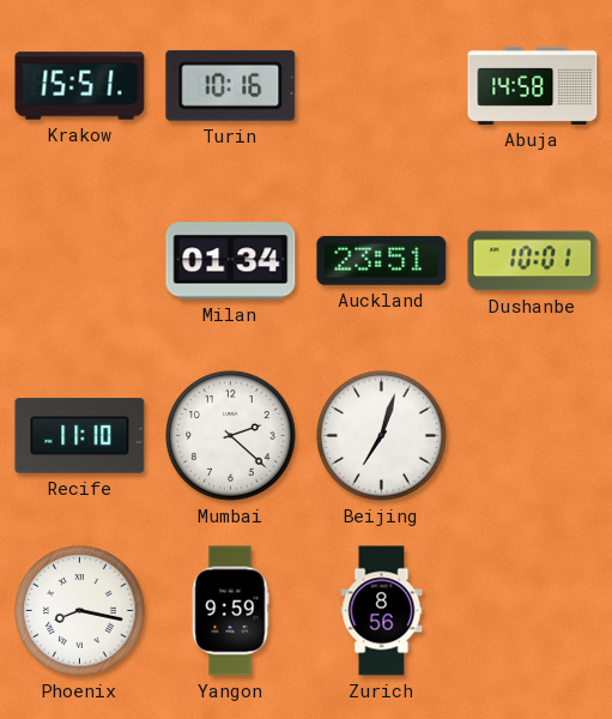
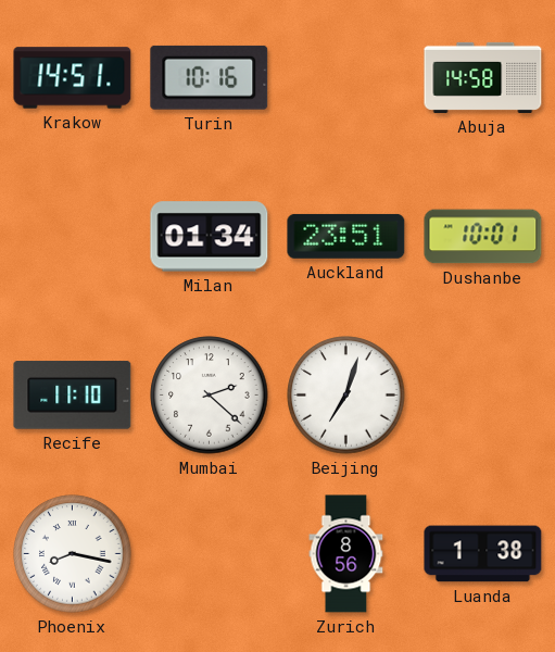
Krakow: 15:51 -> 14:51 (73, 78)
Yangon: 9:59 -> none (230, 611)
Luanda: none -> 1:38 (483, 554)
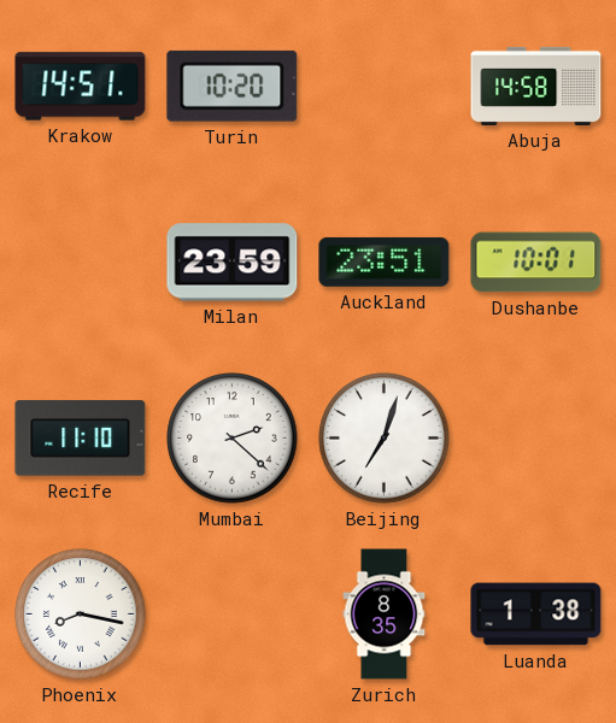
Turin: 10:16 -> 10:20 (233, 86)
Milan: 01:34 -> 23:59 (233, 263)
Zurich: 8:56 -> 8:35 (385, 615)
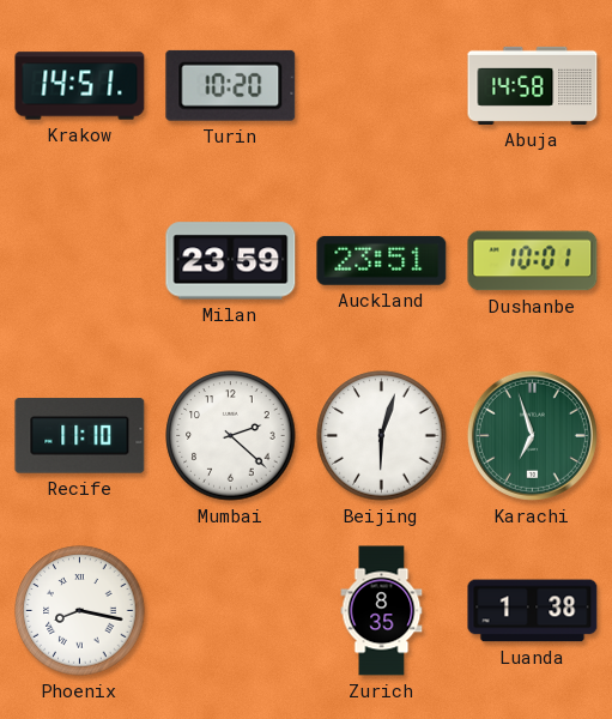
Beijing: 7:03 -> 6:03 (382, 436)
Karachi: none -> 6:57 (532, 435)
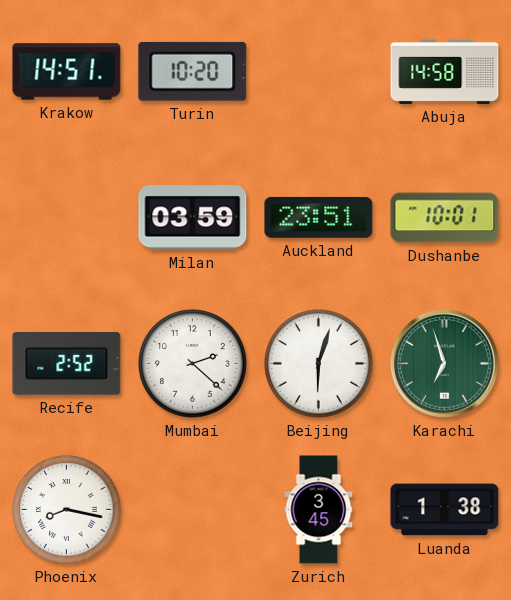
Milan: 23:59 -> 03:59 (193, 218)
Recife: 11:10 -> 2:52 (67, 364)
Zurich: 8:35 -> 3:45 (319, 510)
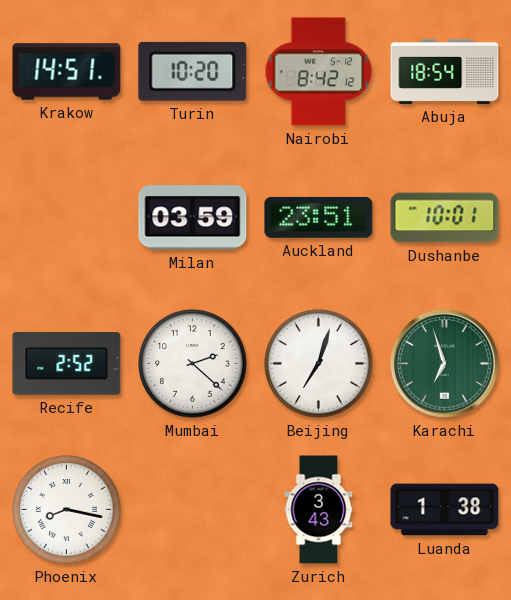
Nairobi: none -> 8:42 (319, 72)
Abuja: 14:58 -> 18:54 (445, 71)
Beijing: 6:03 -> 7:03 (319, 364)
Zurich: 3:45 -> 3:43 (319, 510)
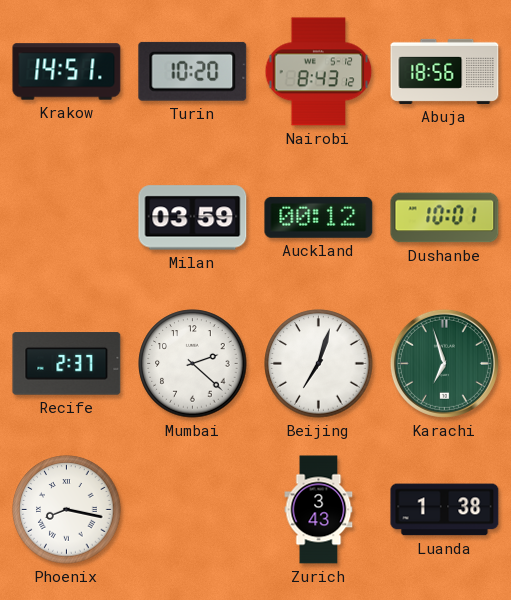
Nairobi: 8:42 -> 8:43 (319, 72)
Abuja: 18:54 -> 18:56 (445, 71)
Auckland: 23:51 -> 00:12 (319, 217)
Recife: 2:52 -> 2:37 (67, 364)
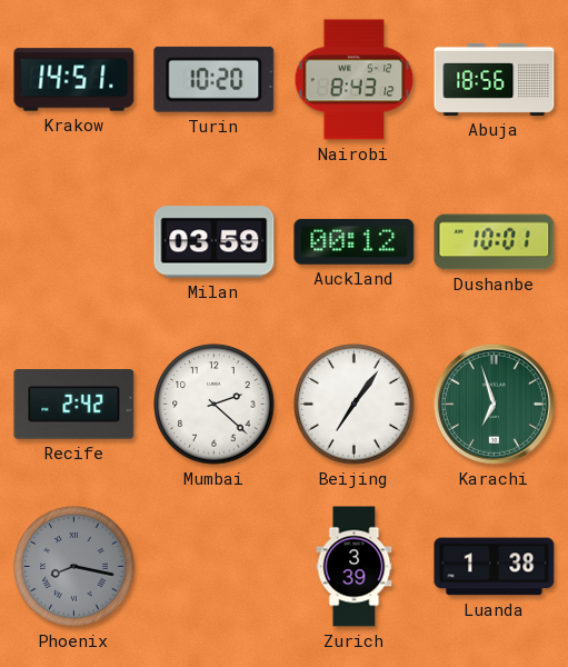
Recife: 2:37 -> 2:42 (74, 405)
Beijing: 7:03 -> 7:06 (355, 405)
Phoenix dial: white -> grey (74, 567)
Zurich: 3:43 -> 3:39 (355, 567)
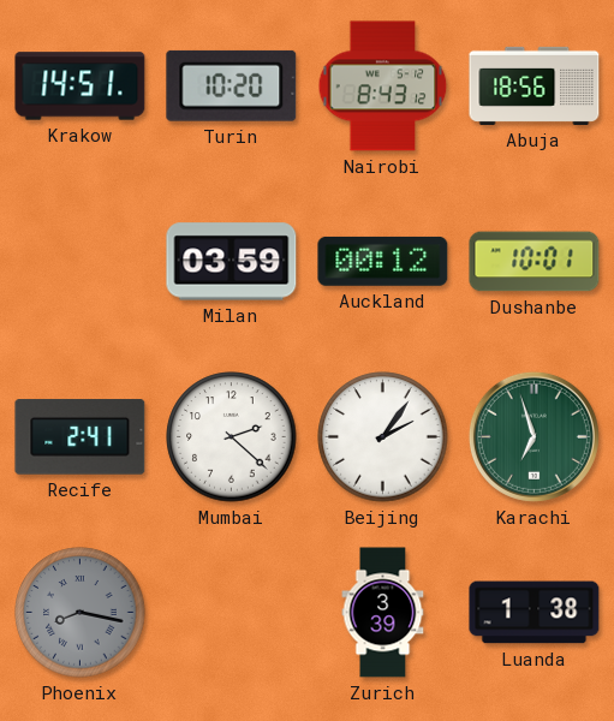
Recife: 2:42 -> 2:41 (81, 437)
Beijing: 7:06 -> 2:06 (383, 437)
